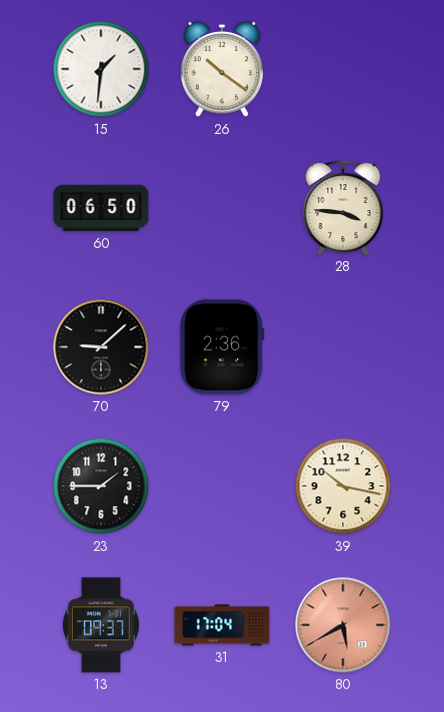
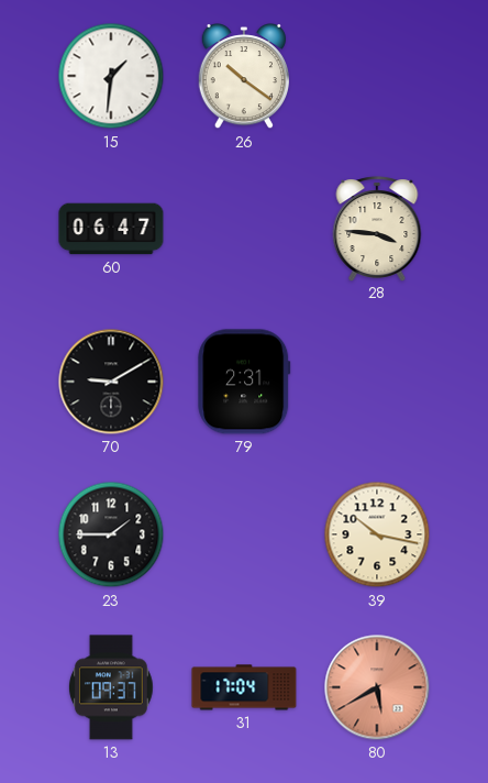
60: 06:50 -> 06:47 (111, 229)
70: 9:08 -> 9:10 (111, 382)
79: 2:36 -> 2:31 (244, 382)
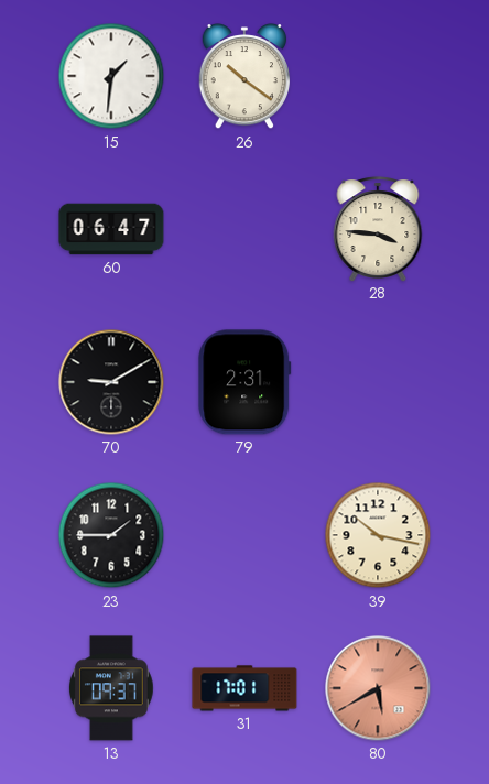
31: 17:04 -> 17:01 (244, 688)
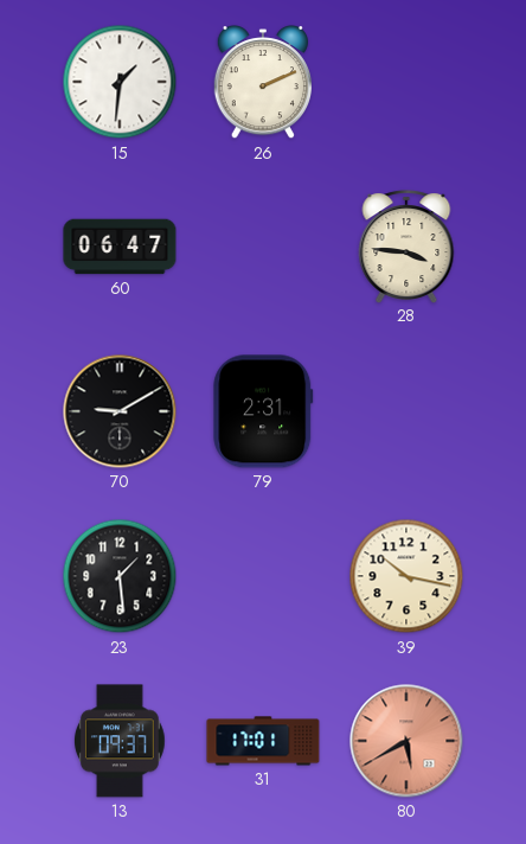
26: 10:21 -> 2:11 (262, 83)
23: 1:45 -> 1:29 (120, 576)
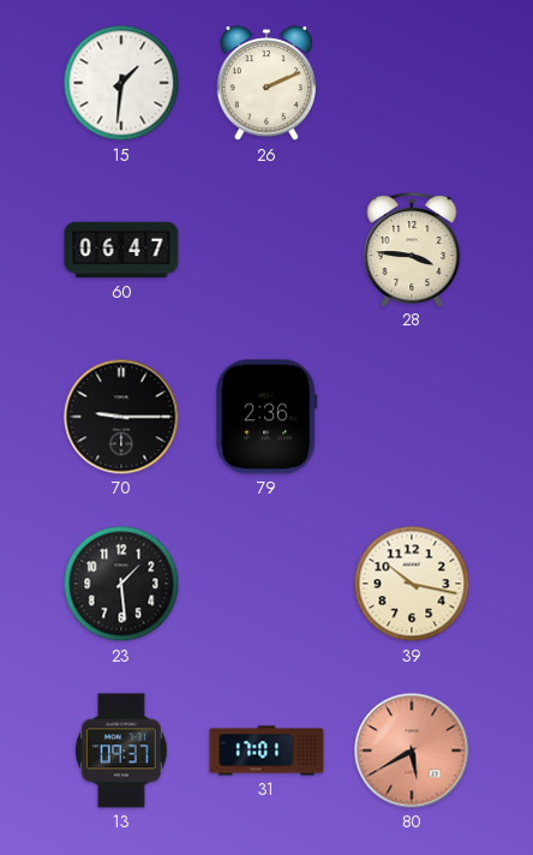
70: 9:10 -> 9:15 (121, 417)
79: 2:31 -> 2:36 (266, 417)
